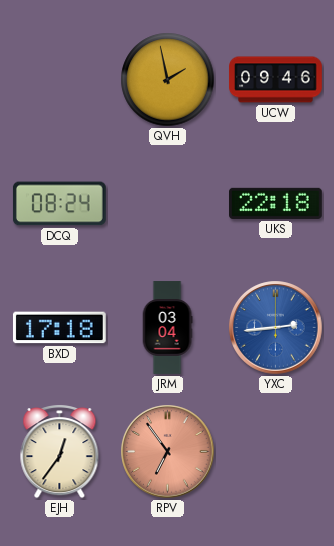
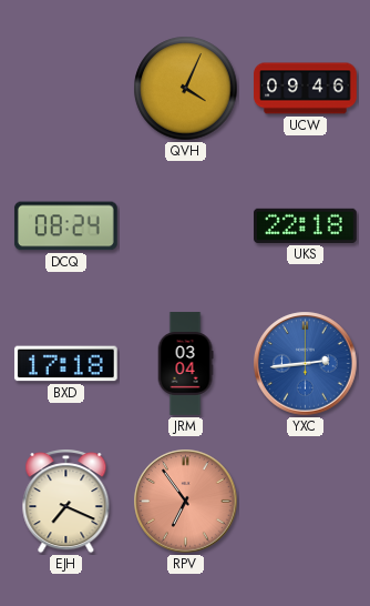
QVH: 1:58 -> 4:04 (186, 89)
EJH: 12:36 -> 7:19 (66, 502)
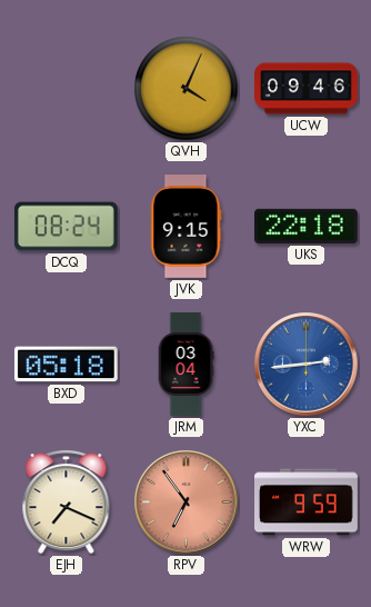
JVK: none -> 9:15 (185, 227)
BXD: 17:18 -> 05:18 (66, 365)
WRW: none -> 9:59 (307, 502)
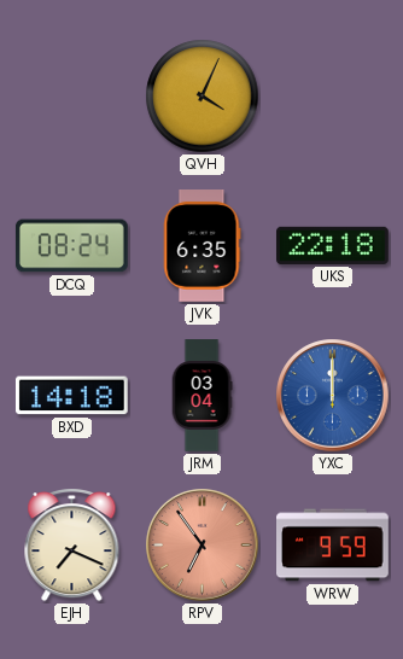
UCW: 09:46 -> none (307, 89)
JVK: 9:15 -> 6:35 (201, 246)
BXD: 05:18 -> 14:18 (71, 396)
YXC: 2:44 -> 12:00 (333, 396)
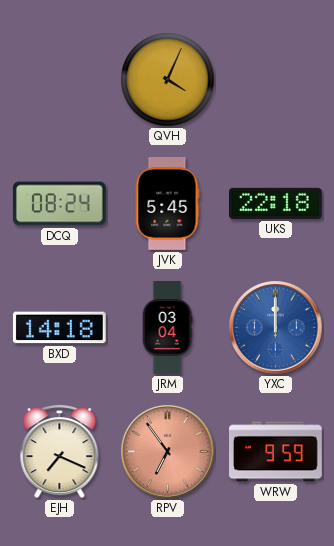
JVK: 6:35 -> 5:45 (167, 204)
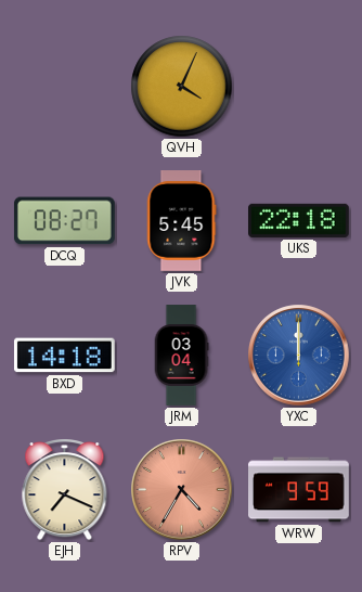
DCQ: 08:24 -> 08:27 (64, 221)
RPV: 6:54 -> 4:35 (182, 490)
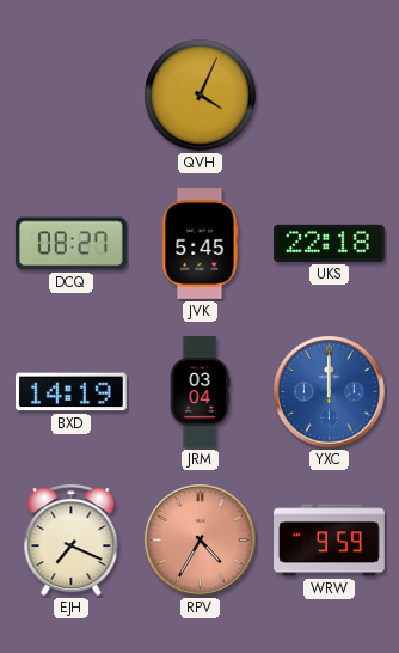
BXD: 14:18 -> 14:19 (70, 392)
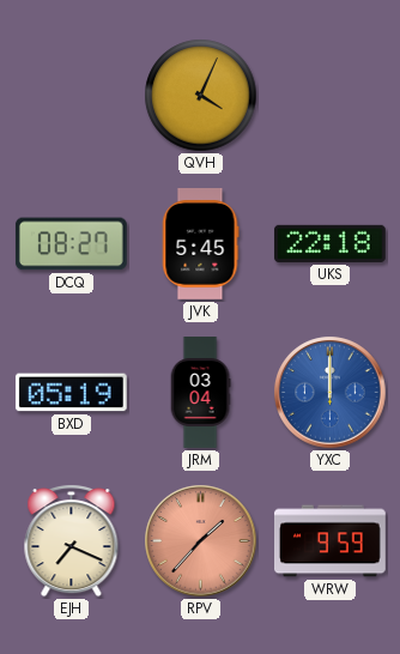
BXD: 14:19 -> 05:19 (71, 393)
RPV: 4:35 -> 1:37 (201, 541)
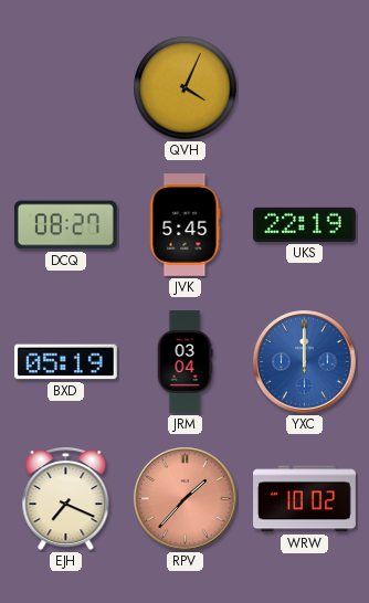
UKS: 22:18 -> 22:19 (305, 224)
WRW: 9:59 -> 10:02 (305, 499)
